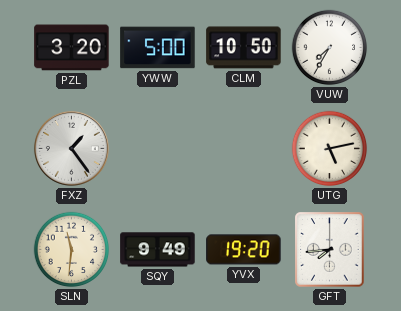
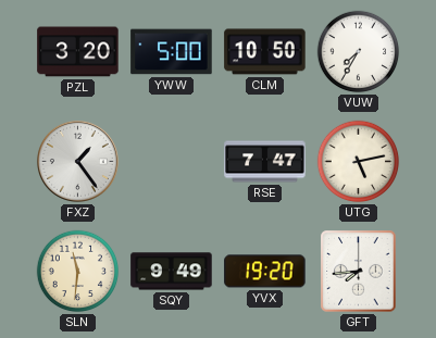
RSE: none -> 7:47 (265, 162)
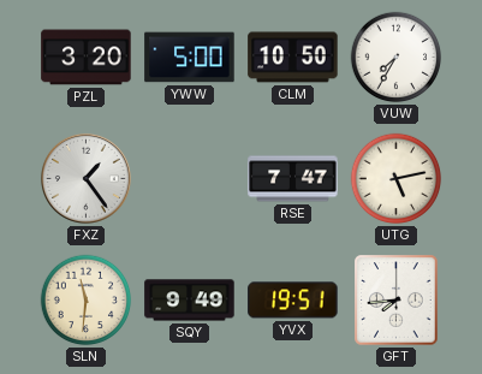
YVX: 19:20 -> 19:51 (293, 301)
